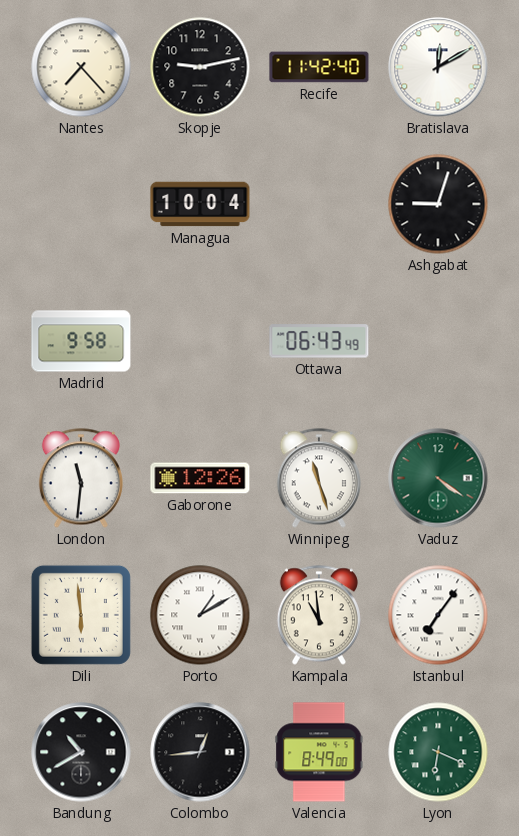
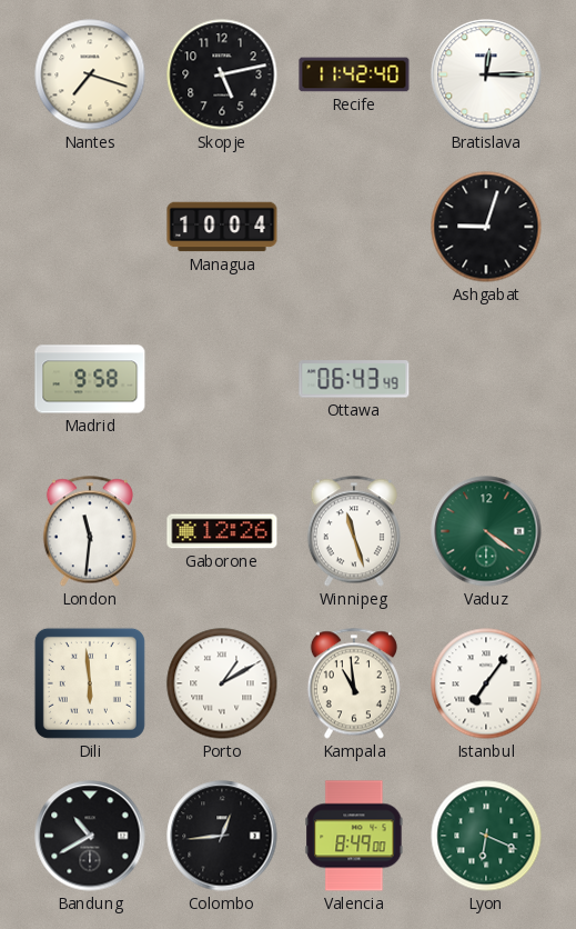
Nantes: 7:23 -> 7:18 (90, 74)
Skopje: 9:13 -> 5:13 (222, 74)
Bratislava: 12:10 -> 12:15 (486, 74)
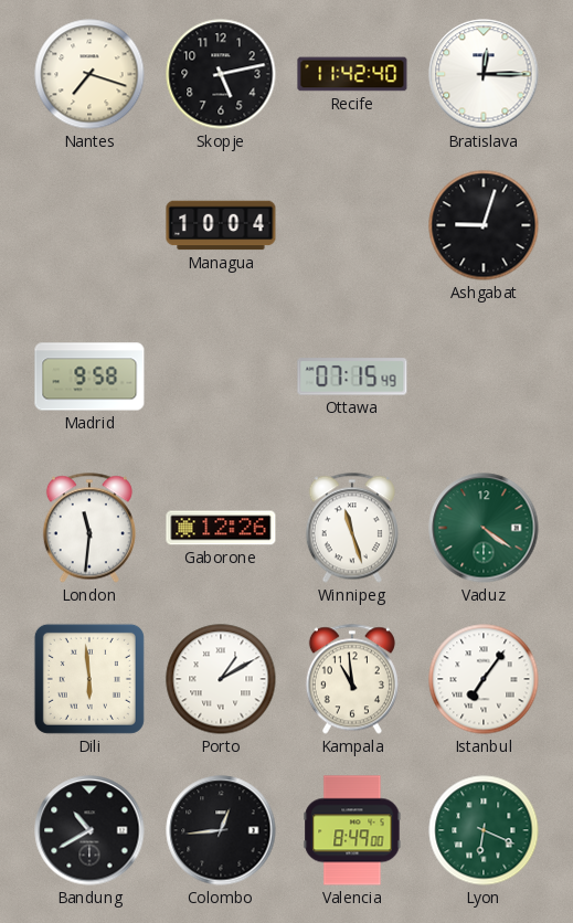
Ottawa: 06:43 -> 07:15 (352, 376)
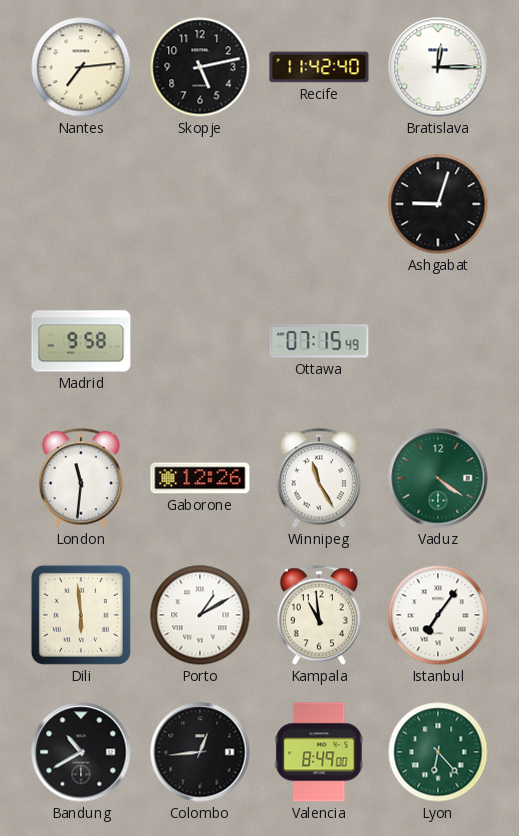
Nantes: 7:18 -> 7:14 (81, 67)
Managua: 10:04 -> none (221, 225)
Winnipeg: 11:27 -> 11:25 (319, 478)
Lyon: 6:19 -> 6:23 (438, 752)
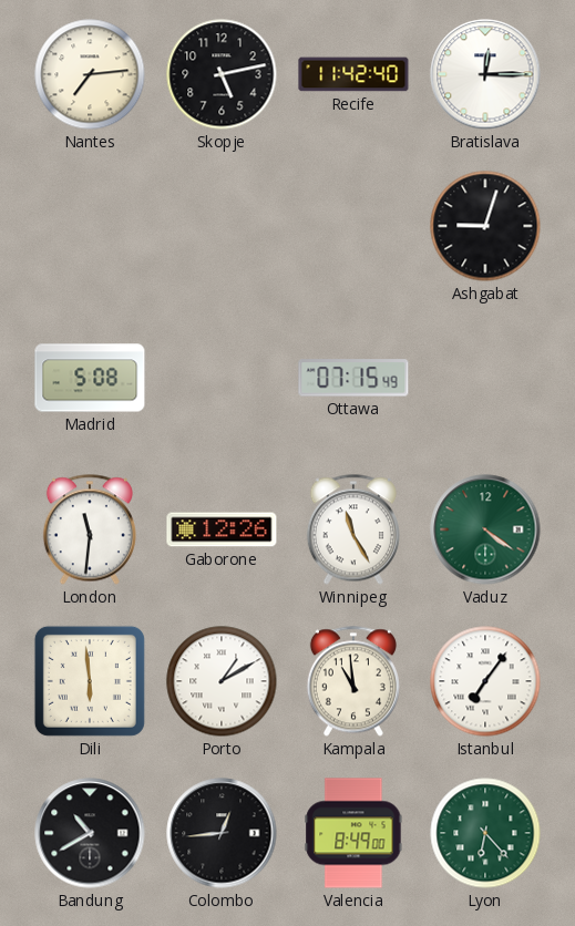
Madrid: 9:58 -> 5:08 (90, 378)
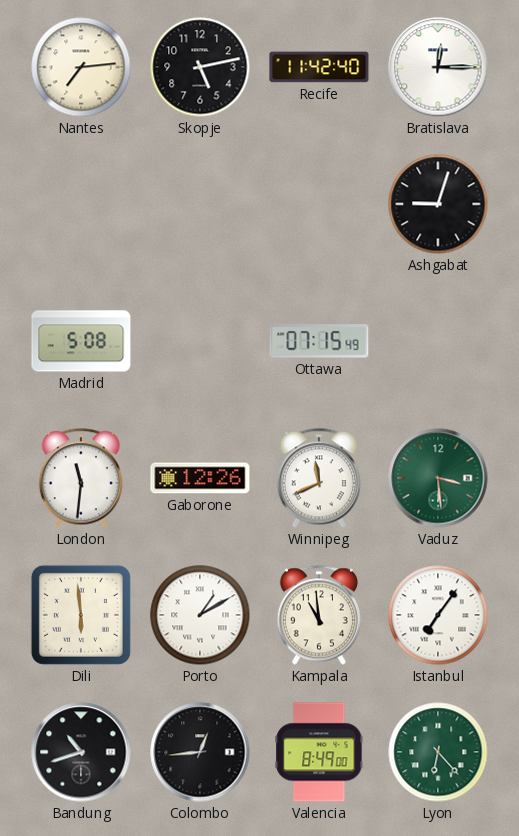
Winnipeg: 11:25 -> 11:41 (319, 478)
Vaduz: 4:21 -> 3:29 (438, 478)
Bandung: 10:40 -> 10:42 (81, 752)
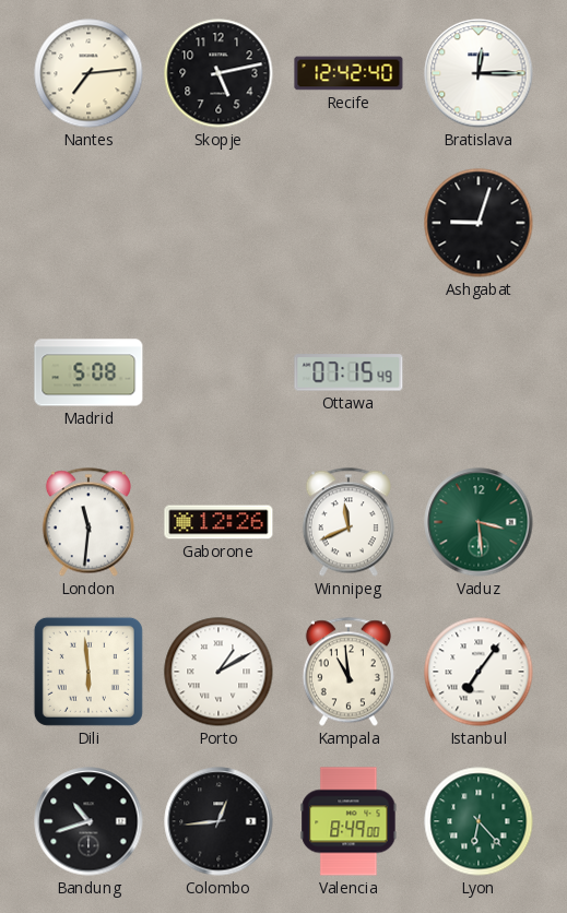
Recife: 11:42 -> 12:42 (349, 73)
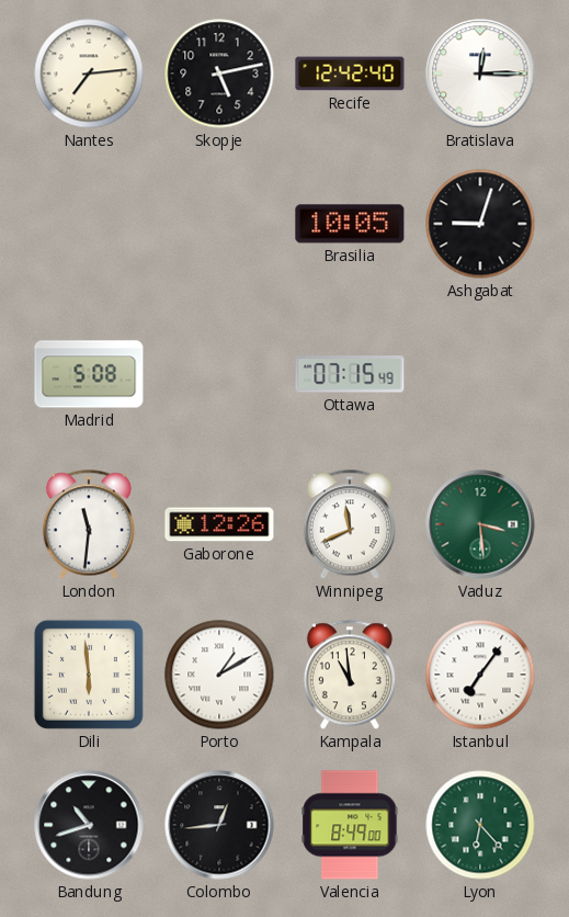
Brasilia: none -> 10:05 (350, 224)
